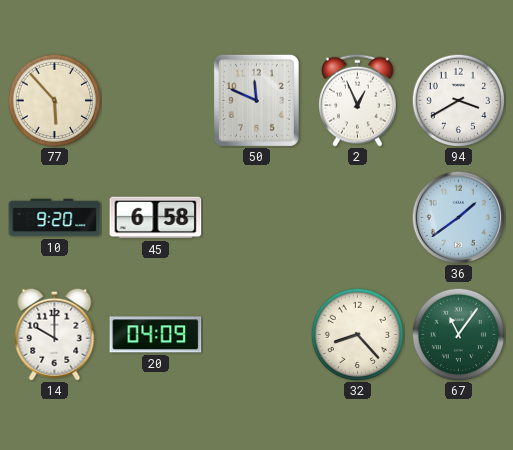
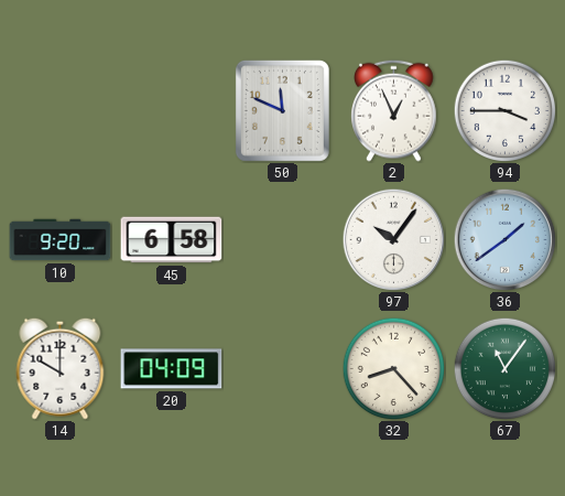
77: 5:53 -> none (54, 100)
94: 3:40 -> 3:45 (504, 110)
97: none -> 10:06 (393, 239)
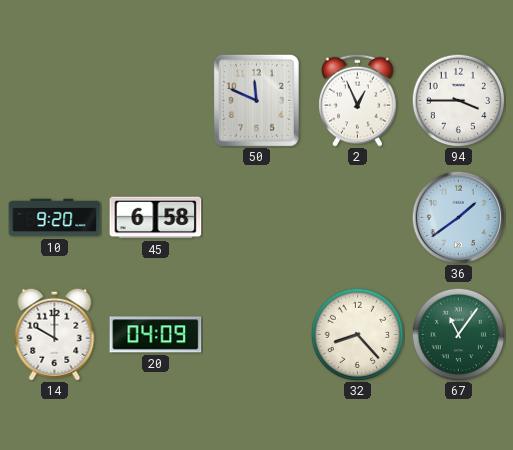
97: 10:06 -> none (393, 239)
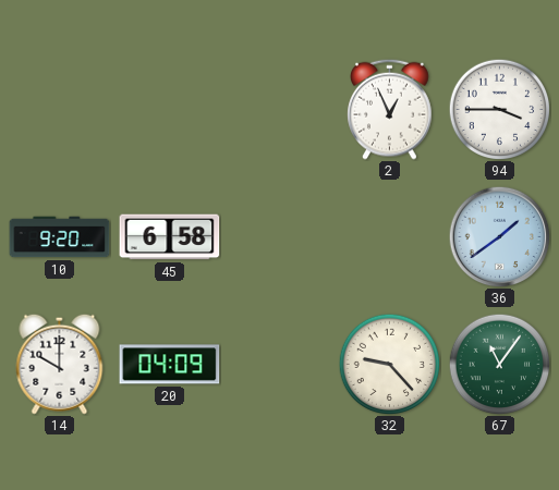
50: 11:49 -> none (256, 100)
32: 8:23 -> 9:23 (389, 364)
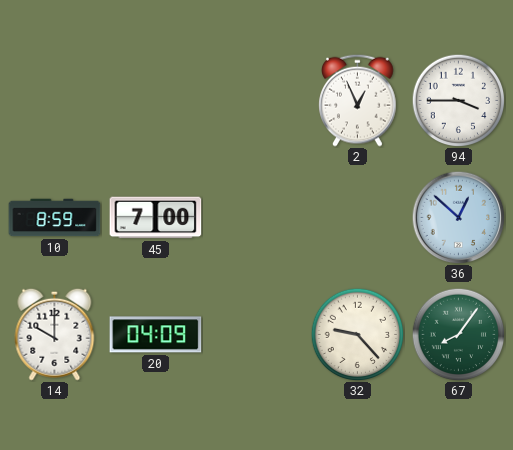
10: 9:20 -> 8:59 (55, 218)
45: 6:58 -> 7:00 (156, 218)
36: 1:39 -> 12:52 (458, 217)
67: 11:06 -> 8:06 (458, 334)
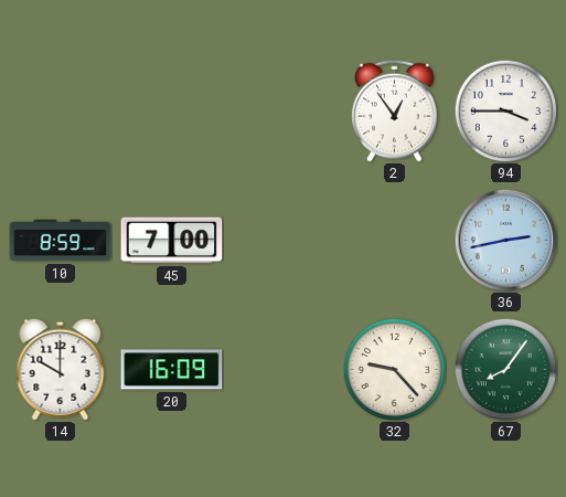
2: 12:56 -> 12:54 (395, 110)
36: 12:52 -> 2:43 (505, 240)
20: 04:09 -> 16:09 (172, 370)
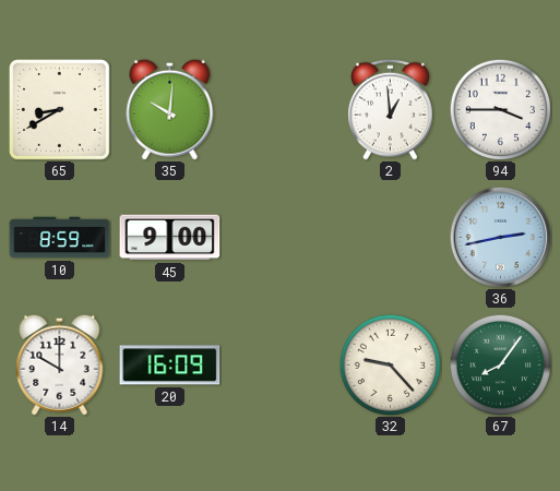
65: none -> 8:40 (60, 110)
35: none -> 10:01 (170, 109)
2: 12:54 -> 12:59 (391, 109)
45: 7:00 -> 9:00 (170, 238)
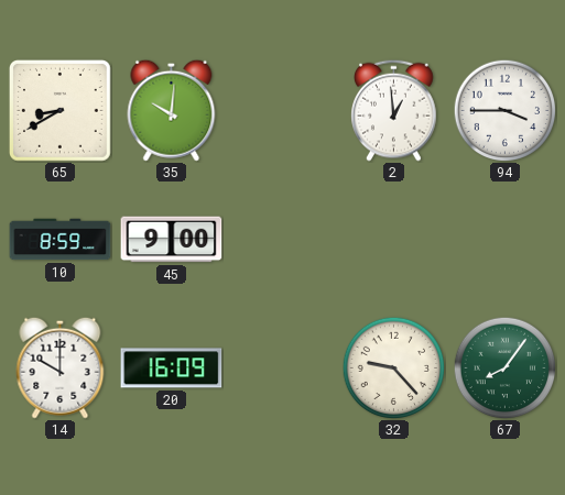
36: 2:43 -> none (500, 237)
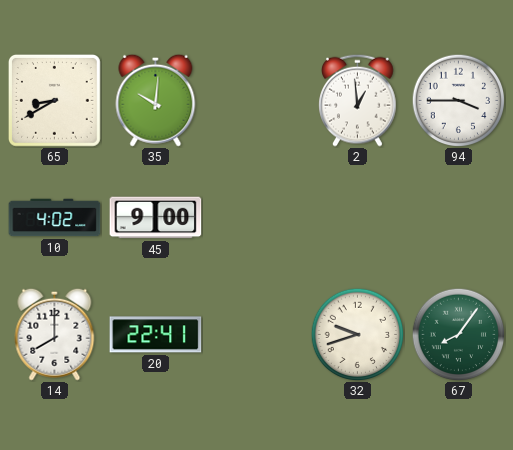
10: 8:59 -> 4:02 (55, 218)
14: 10:00 -> 8:00 (55, 334)
20: 16:09 -> 22:41 (156, 335)
32: 9:23 -> 9:42 (357, 334)
